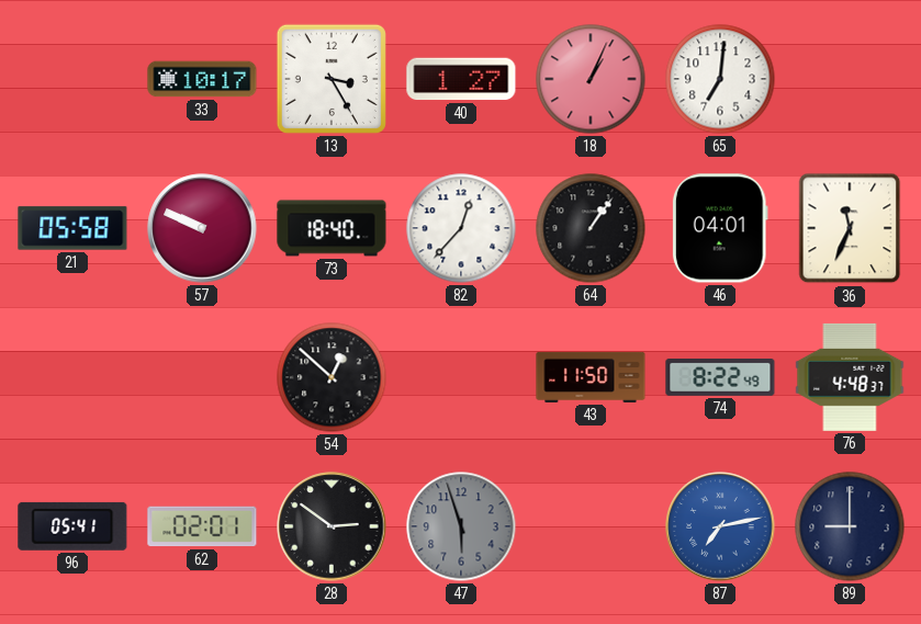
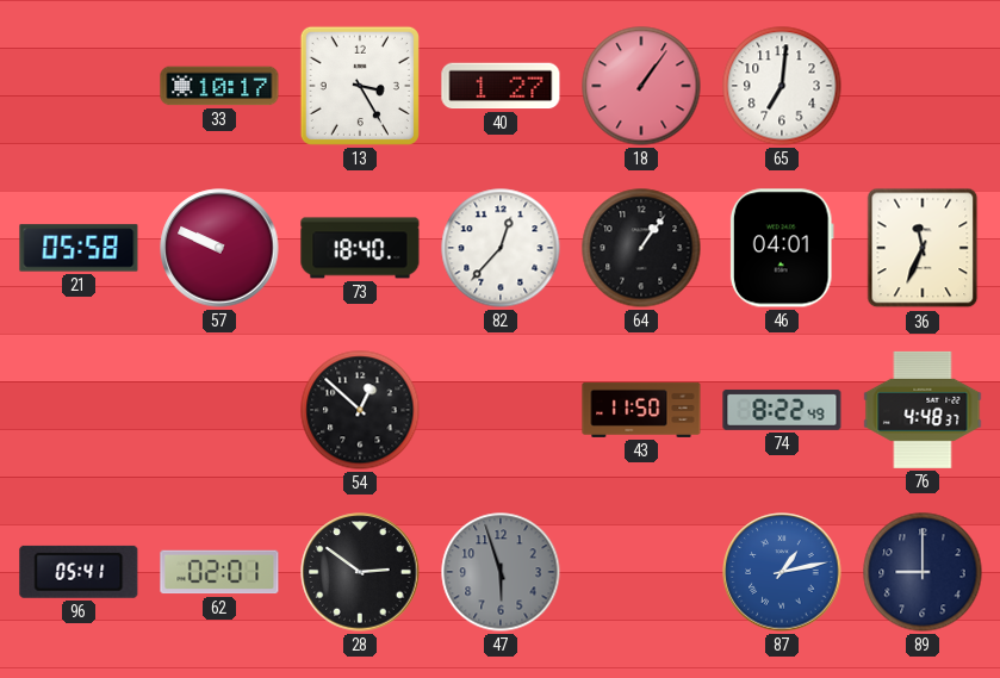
18: 1:04 -> 1:06 (641, 86)
87: 7:13 -> 1:13 (782, 572)
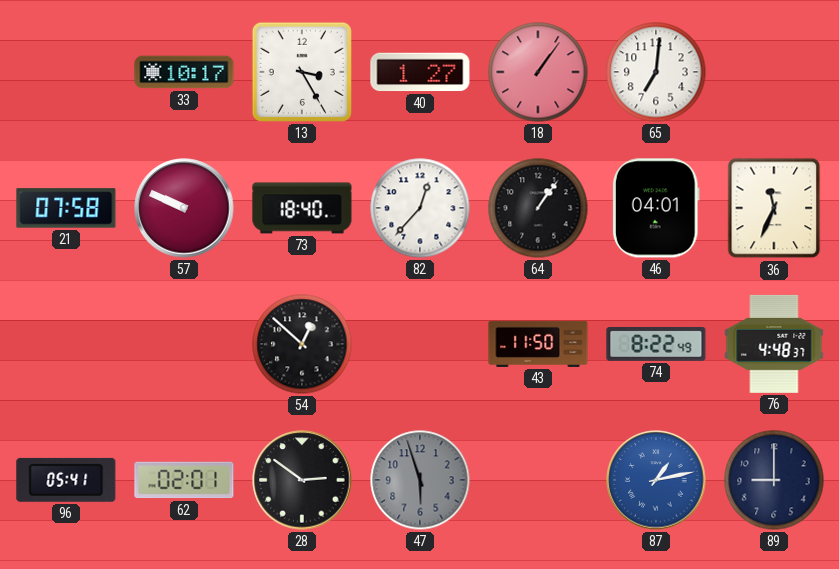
21: 05:58 -> 07:58 (66, 208)
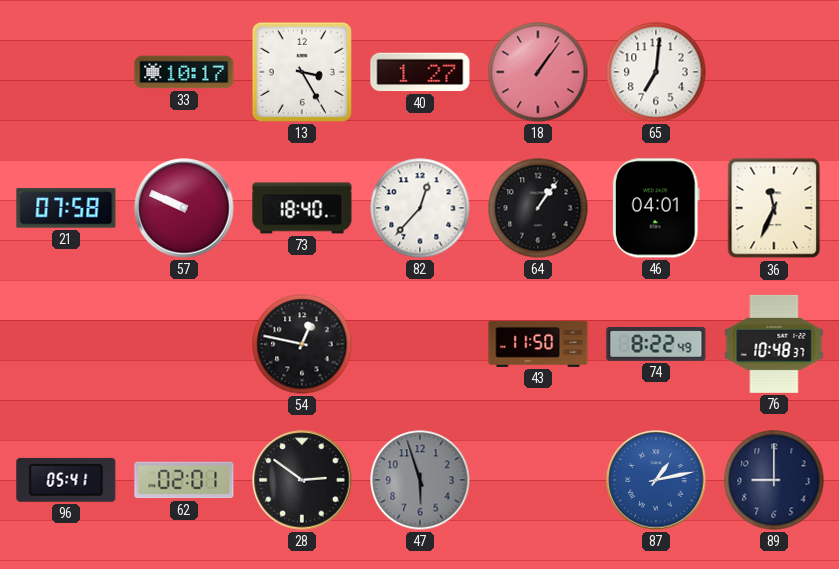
54: 12:52 -> 12:47 (302, 344)
76: 4:48 -> 10:48 (774, 344)
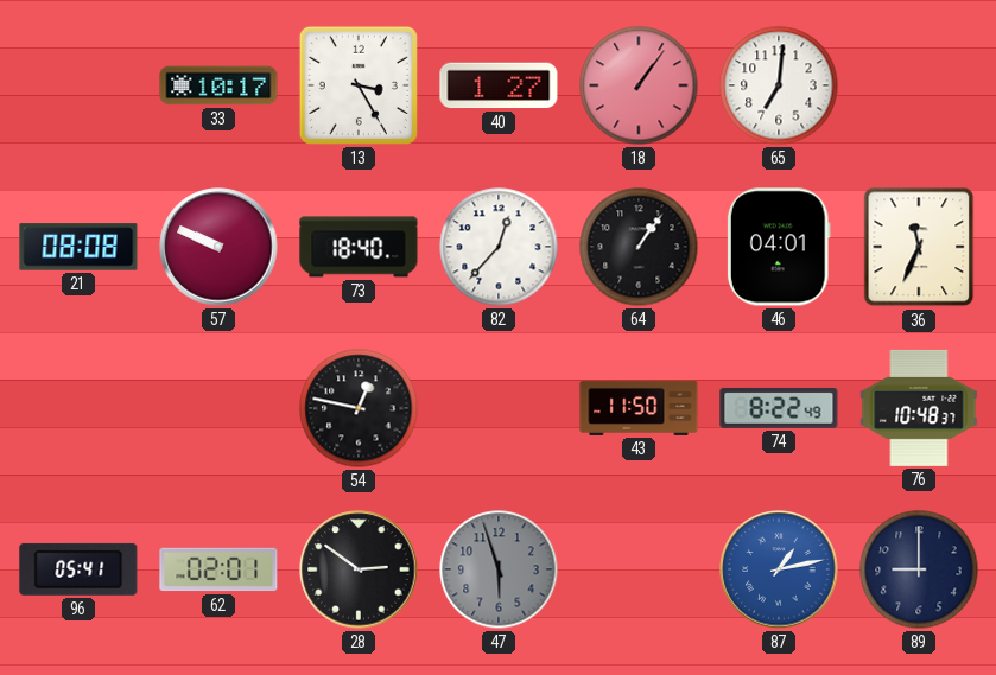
21: 07:58 -> 08:08 (78, 247)
